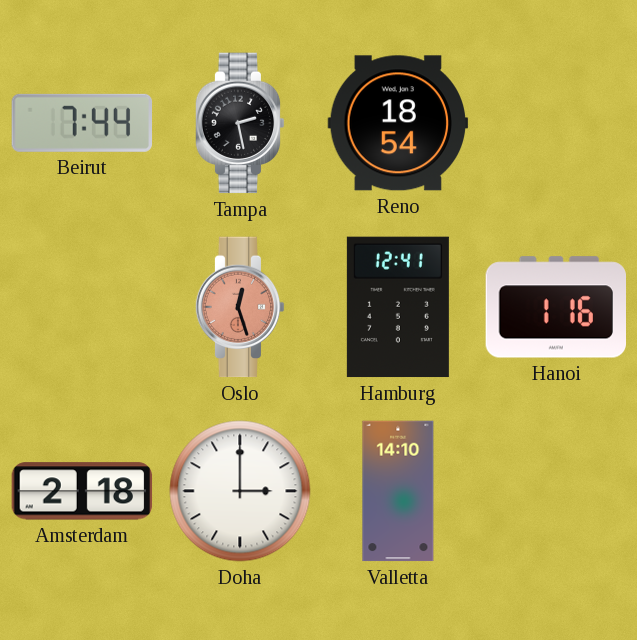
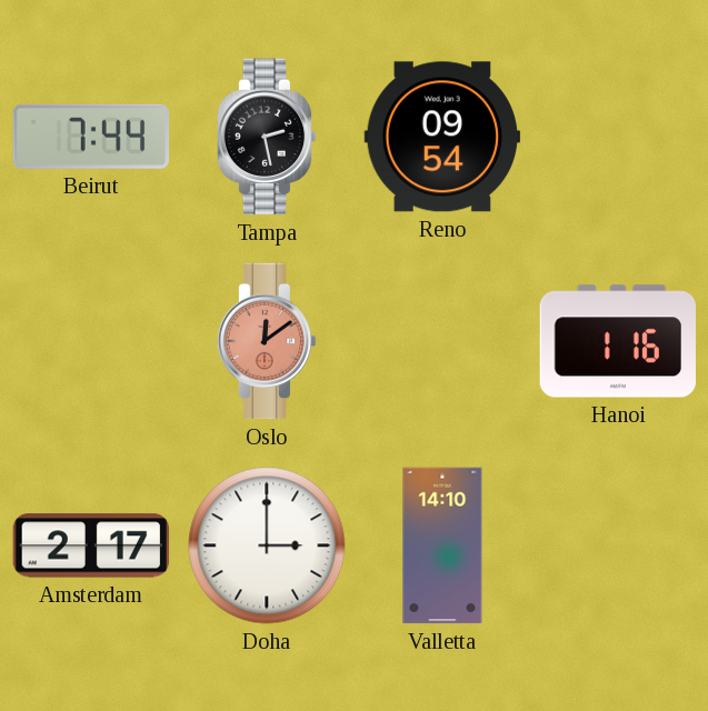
Reno: 18:54 -> 09:54 (442, 137)
Oslo: 12:27 -> 12:09 (267, 341)
Hamburg: 12:41 -> none (398, 307)
Amsterdam: 2:18 -> 2:17 (91, 545)
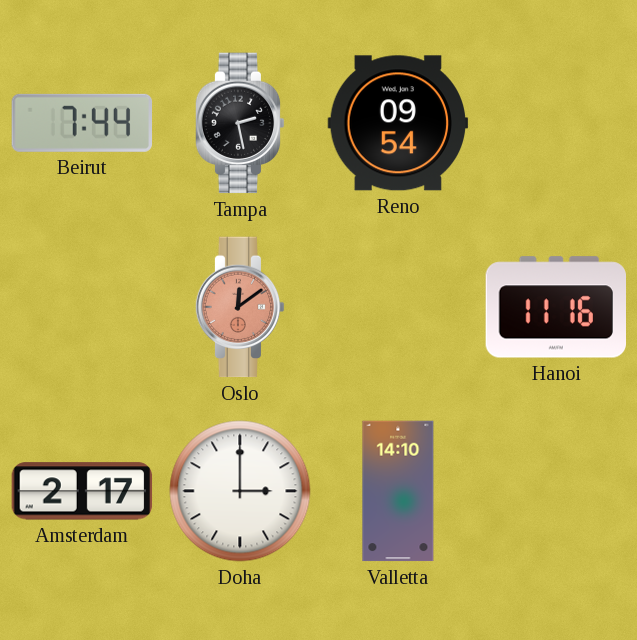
Hanoi: 1:16 -> 11:16 (556, 307)
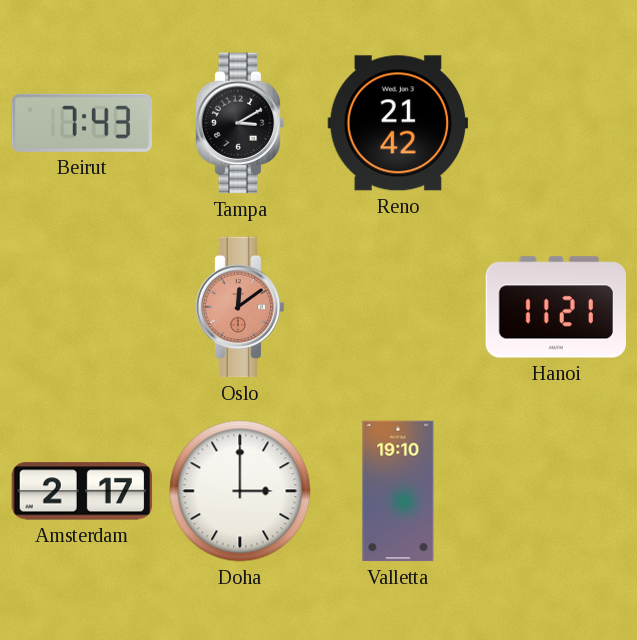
Beirut: 7:44 -> 7:43 (81, 123)
Tampa: 2:28 -> 3:10 (240, 123)
Reno: 09:54 -> 21:42 (398, 123)
Hanoi: 11:16 -> 11:21 (556, 307)
Valletta: 14:10 -> 19:10 (398, 491)
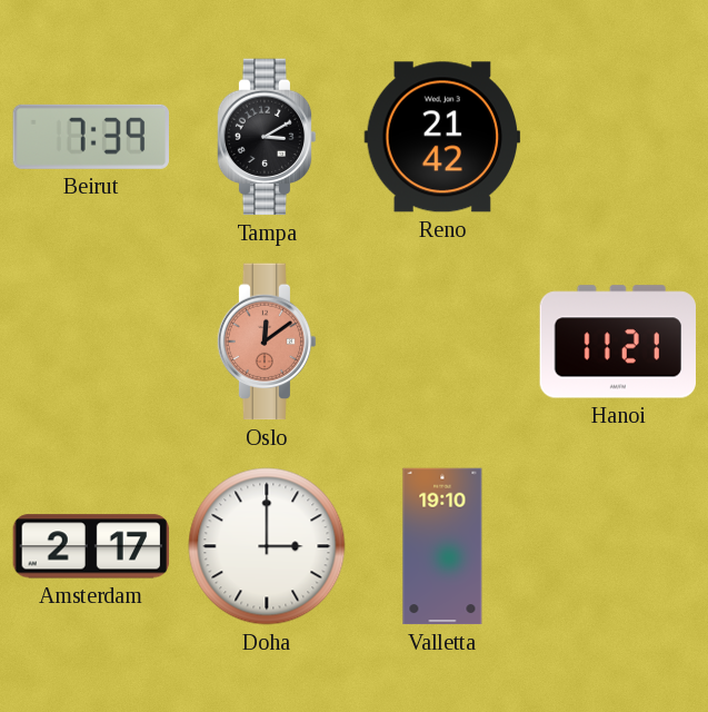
Beirut: 7:43 -> 7:39 (90, 137)
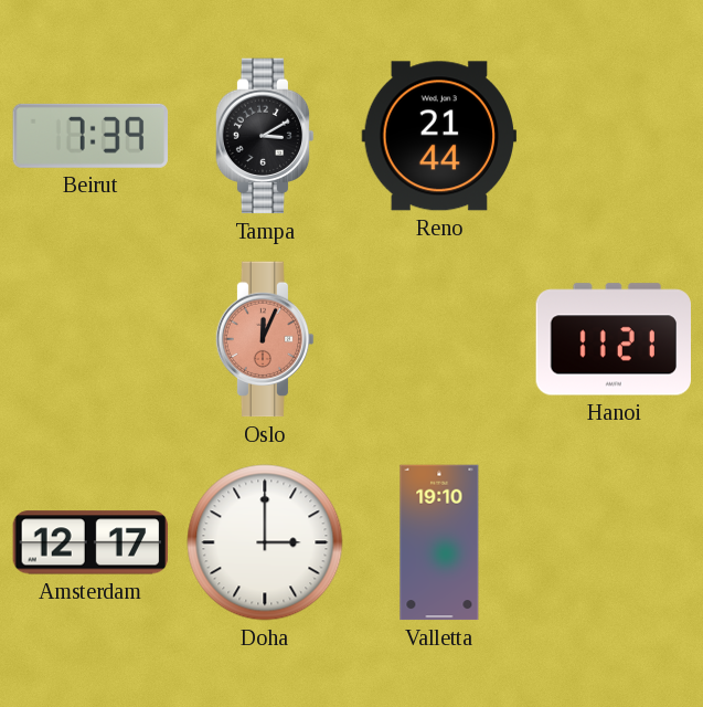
Reno: 21:42 -> 21:44 (439, 136)
Oslo: 12:09 -> 12:04 (265, 339)
Amsterdam: 2:17 -> 12:17 (90, 542)
